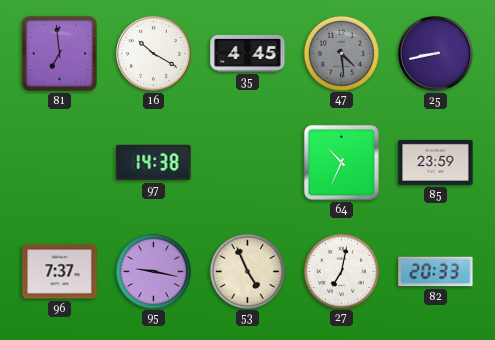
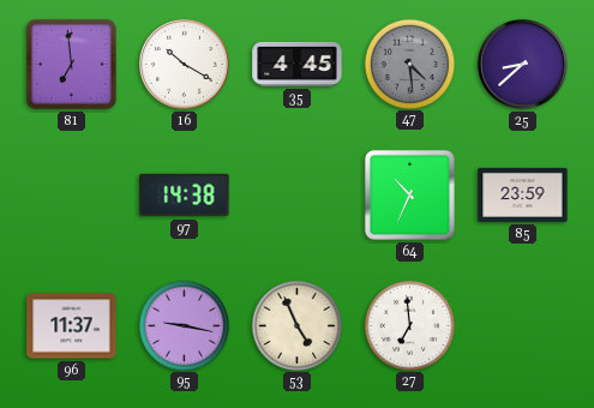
25: 8:43 -> 8:38 (523, 65)
96: 7:37 -> 11:37 (72, 326)
27: 7:02 -> 6:59 (409, 325)
82: 20:33 -> none (436, 272)
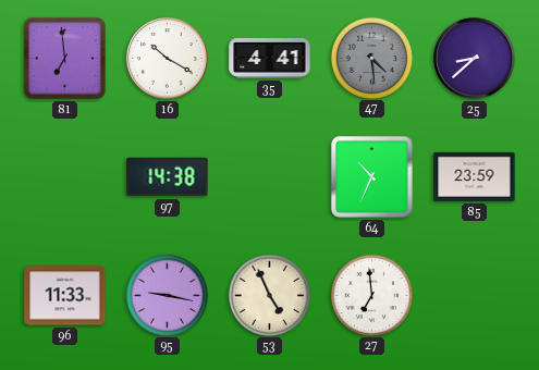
35: 4:45 -> 4:41 (270, 58)
96: 11:37 -> 11:33 (65, 296)
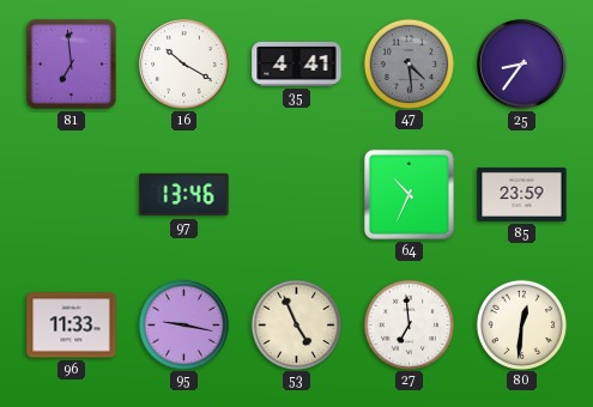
25: 8:38 -> 8:36 (522, 65)
97: 14:38 -> 13:46 (184, 195)
80: none -> 12:31 (521, 324)
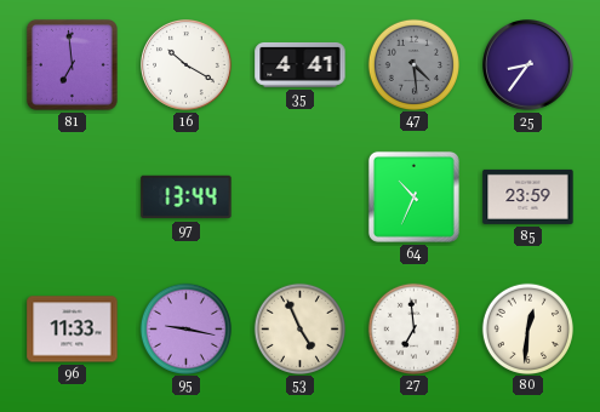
97: 13:46 -> 13:44 (187, 198)
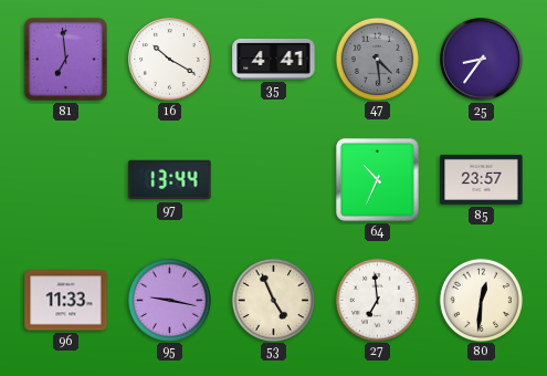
85: 23:59 -> 23:57 (482, 179)
